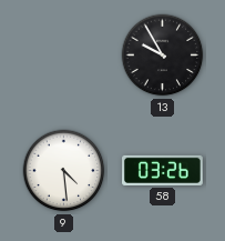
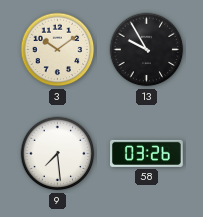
3: none -> 10:09 (58, 50)
9: 4:29 -> 7:29 (58, 154)
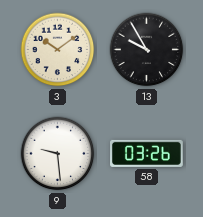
9: 7:29 -> 9:29 (58, 154)
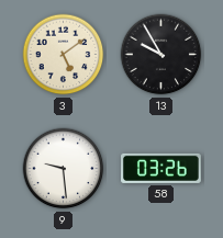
3: 10:09 -> 5:09 (64, 55)
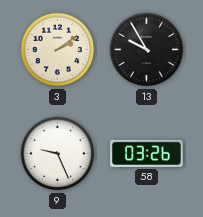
3: 5:09 -> 2:09 (58, 50)
9: 9:29 -> 9:26 (58, 154)
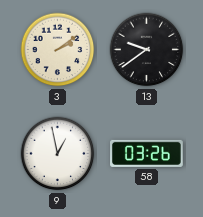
13: 9:55 -> 9:39 (147, 50)
9: 9:26 -> 12:58 (58, 154)
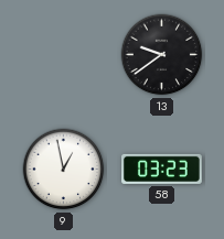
3: 2:09 -> none (58, 50)
58: 03:26 -> 03:23 (162, 169)
